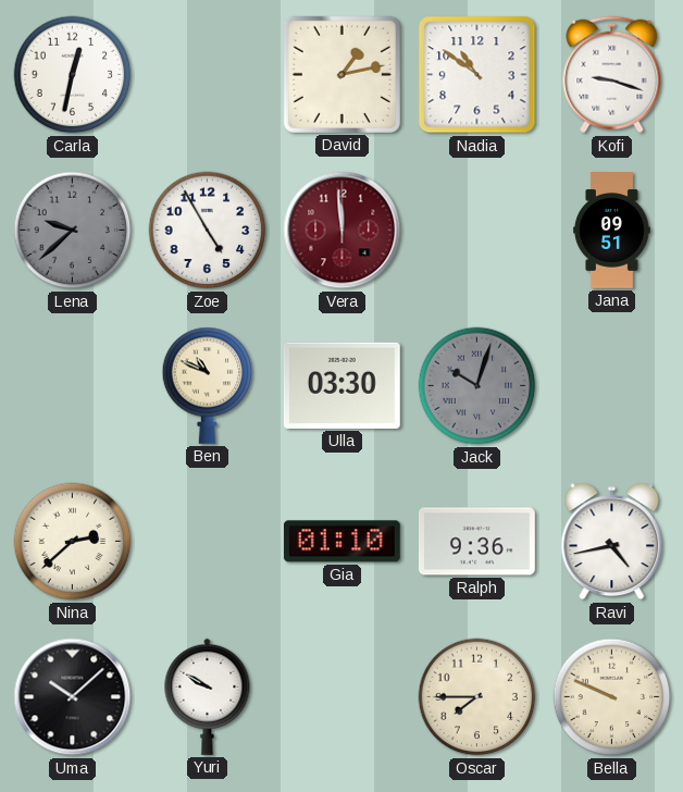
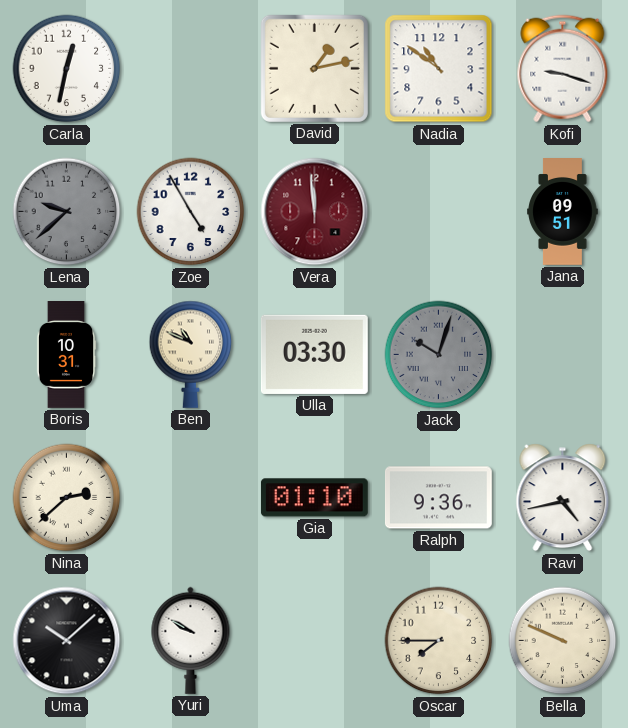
Boris: none -> 10:31 (66, 355)
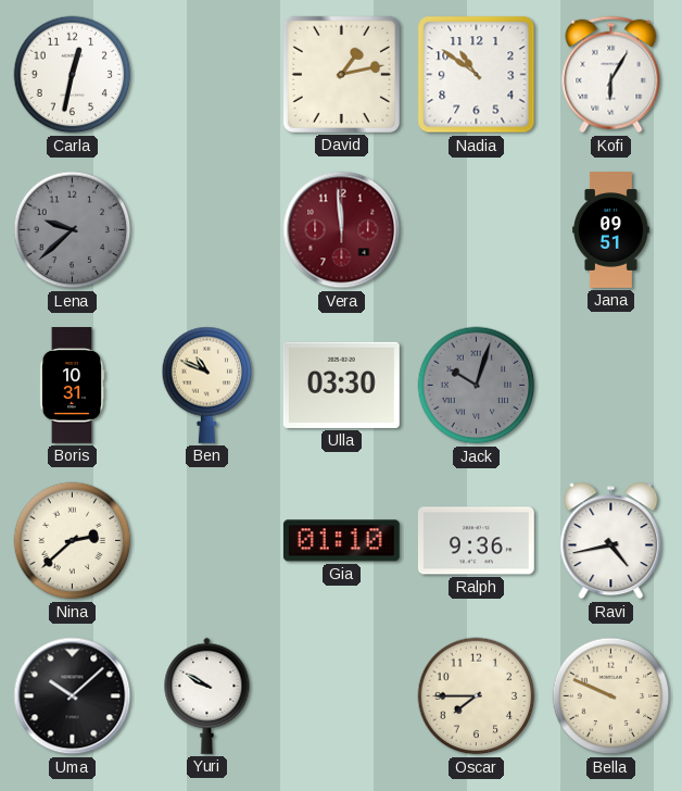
Kofi: 9:18 -> 6:05 (611, 75)
Zoe: 4:55 -> none (191, 212)
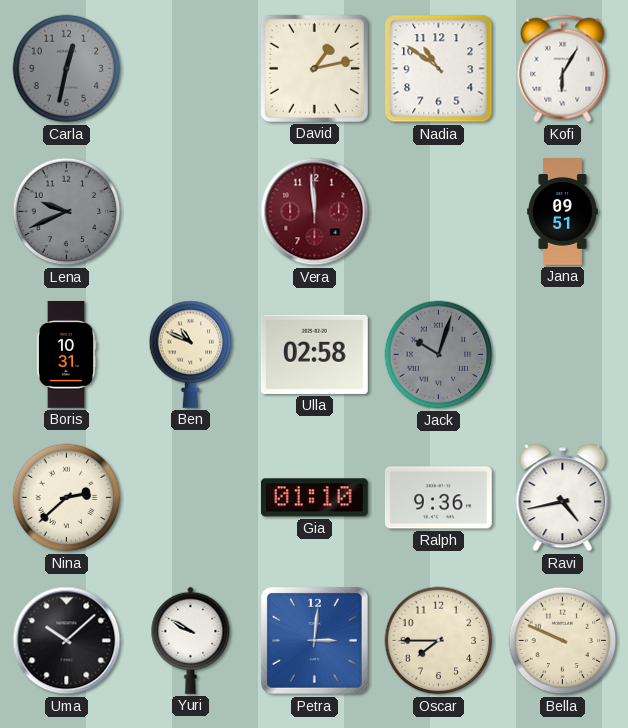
Carla dial: white -> grey (67, 69)
Lena: 9:38 -> 9:41 (67, 212)
Ulla: 03:30 -> 02:58 (314, 354)
Petra: none -> 3:01 (314, 640)
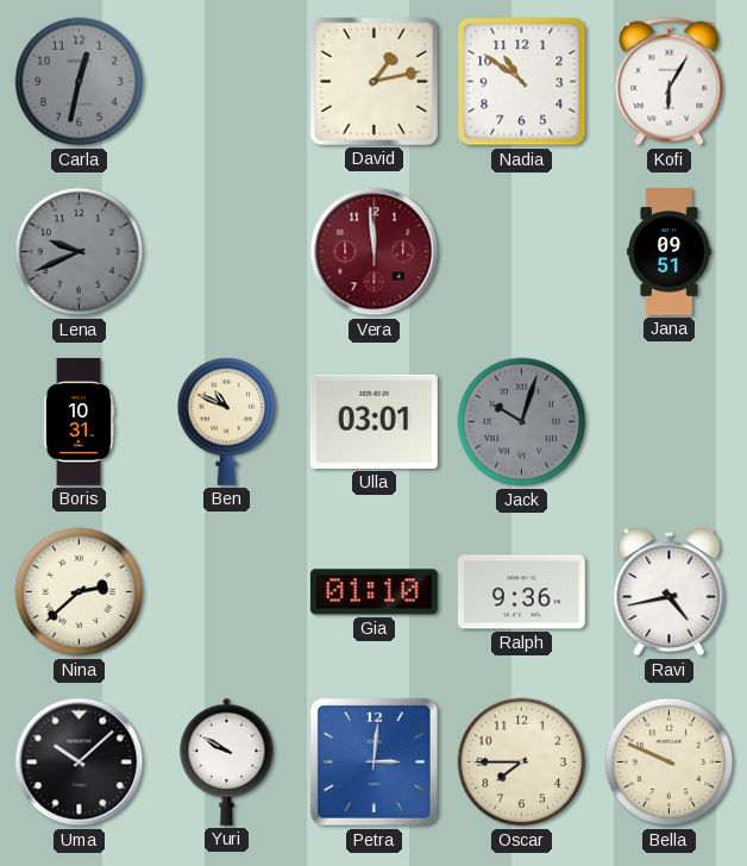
Ulla: 02:58 -> 03:01 (373, 421)
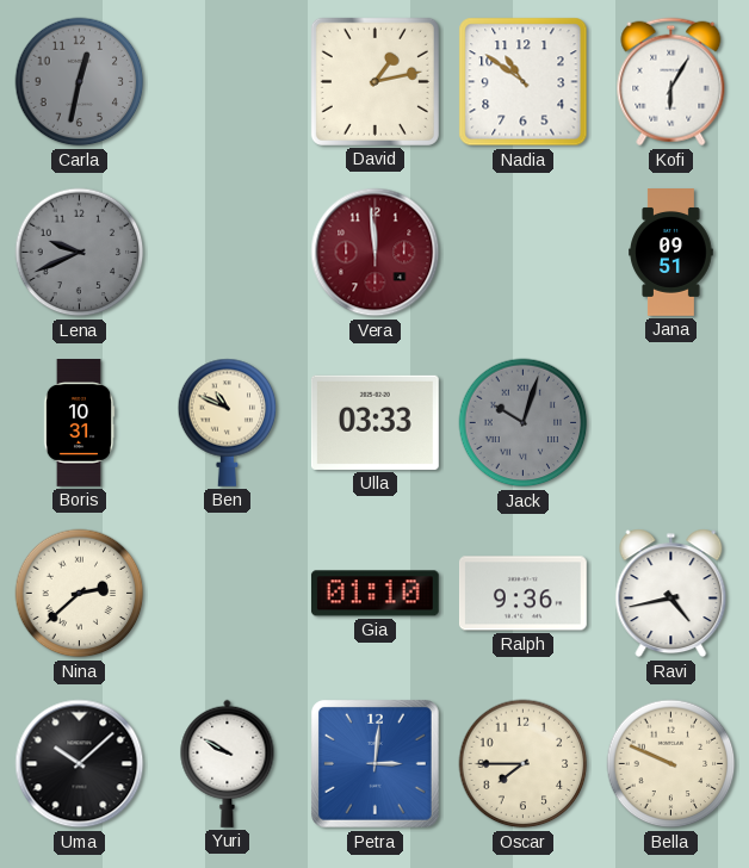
Ulla: 03:01 -> 03:33 (374, 422)
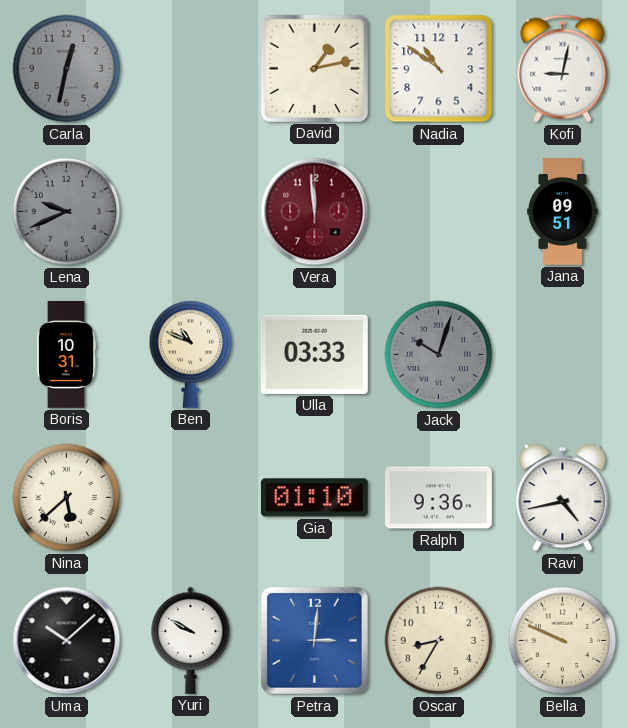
Kofi: 6:05 -> 9:02 (563, 69)
Nina: 2:38 -> 5:38 (67, 498)
Oscar: 7:45 -> 8:35 (439, 641)
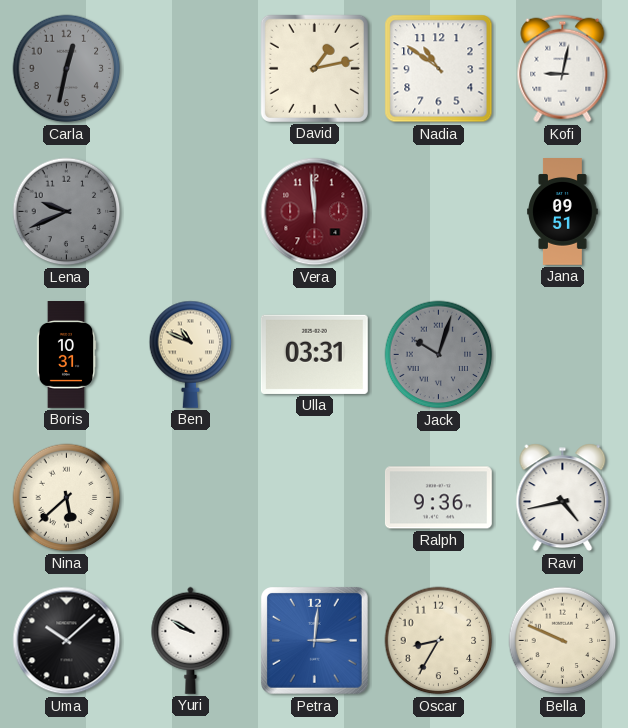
Ulla: 03:33 -> 03:31 (314, 354)
Gia: 01:10 -> none (314, 498)
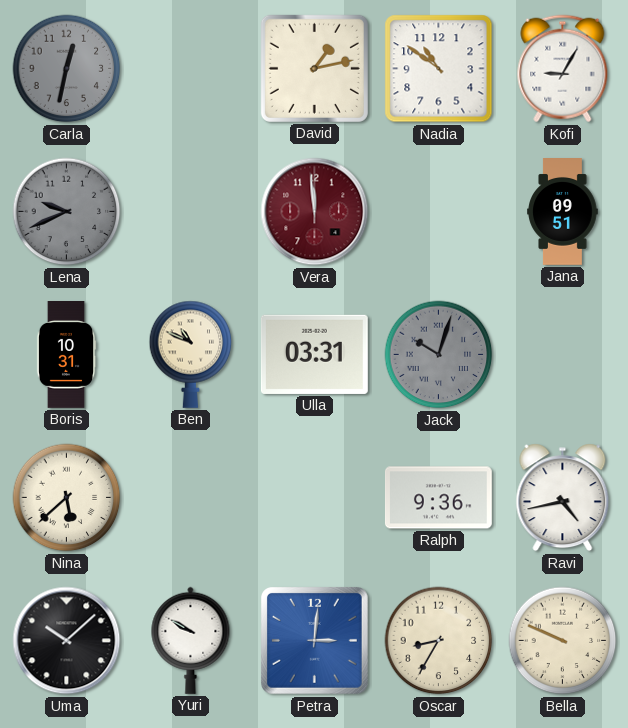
Kofi: 9:02 -> 9:05 (563, 69)
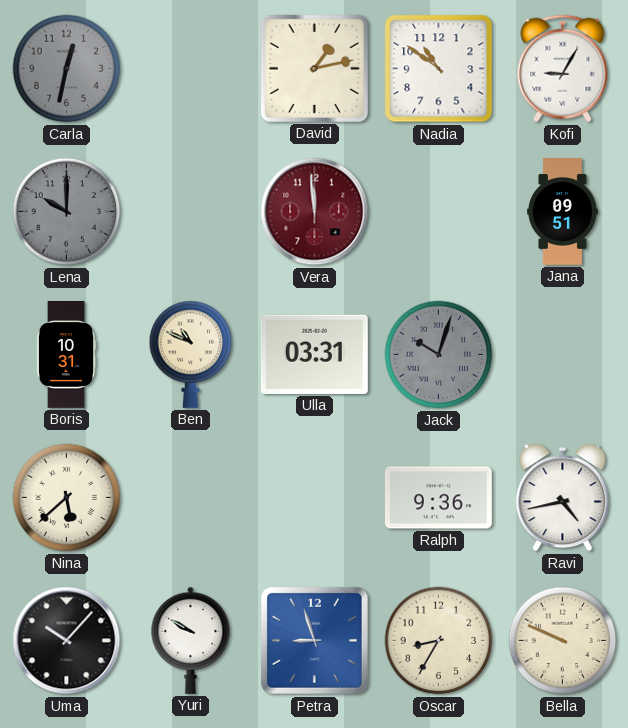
Lena: 9:41 -> 10:00 (67, 212)
Uma: 10:08 -> 10:07 (67, 641)
Petra: 3:01 -> 8:57 (314, 640)
